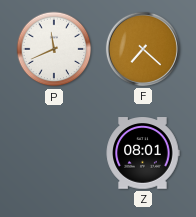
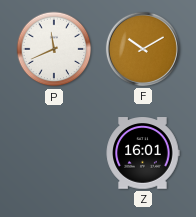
F: 7:22 -> 10:10 (143, 49)
Z: 08:01 -> 16:01 (143, 153)
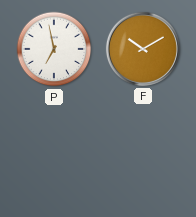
P: 11:41 -> 6:58 (54, 49)
Z: 16:01 -> none (143, 153)
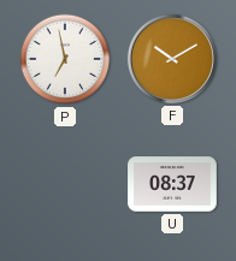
U: none -> 08:37 (172, 184)
